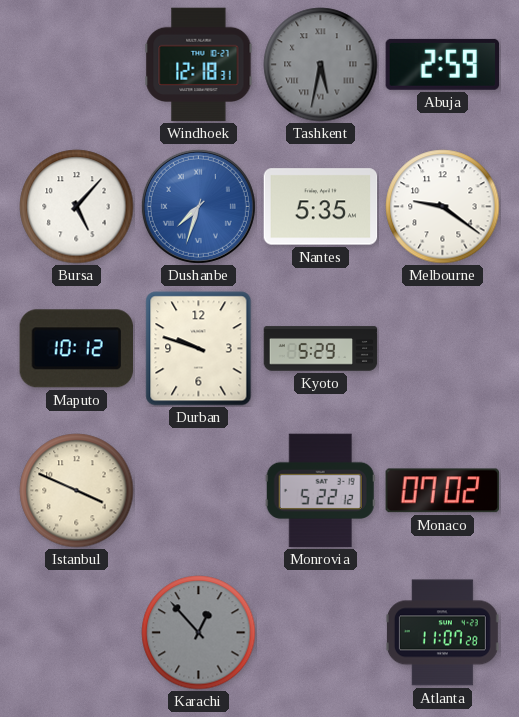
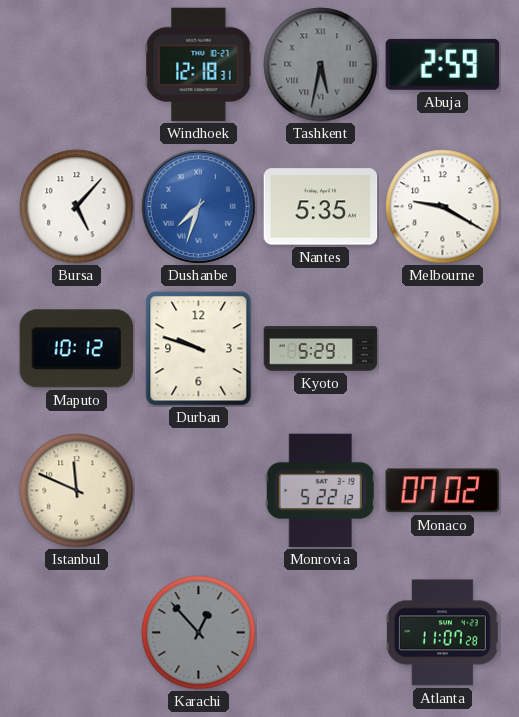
Melbourne: 9:21 -> 9:20 (443, 207)
Istanbul: 3:49 -> 11:49 (77, 491)
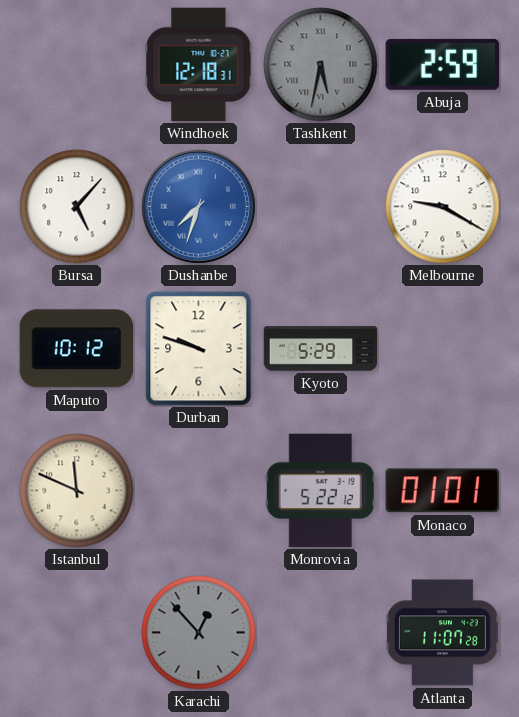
Nantes: 5:35 -> none (321, 207)
Monaco: 07:02 -> 01:01 (442, 491)
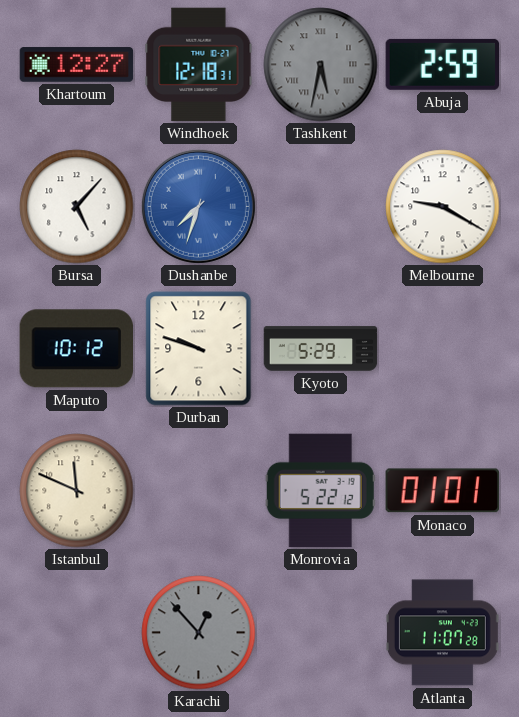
Khartoum: none -> 12:27 (77, 65)
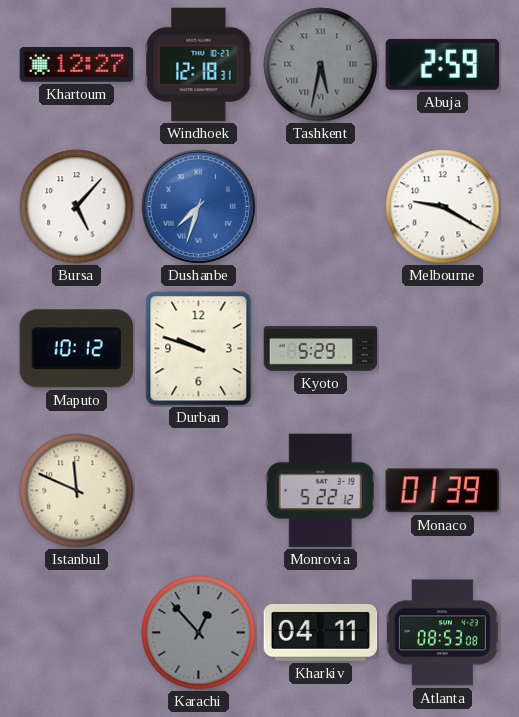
Monaco: 01:01 -> 01:39 (442, 491)
Kharkiv: none -> 04:11 (321, 632)
Atlanta: 11:07 -> 08:53 (442, 633)
